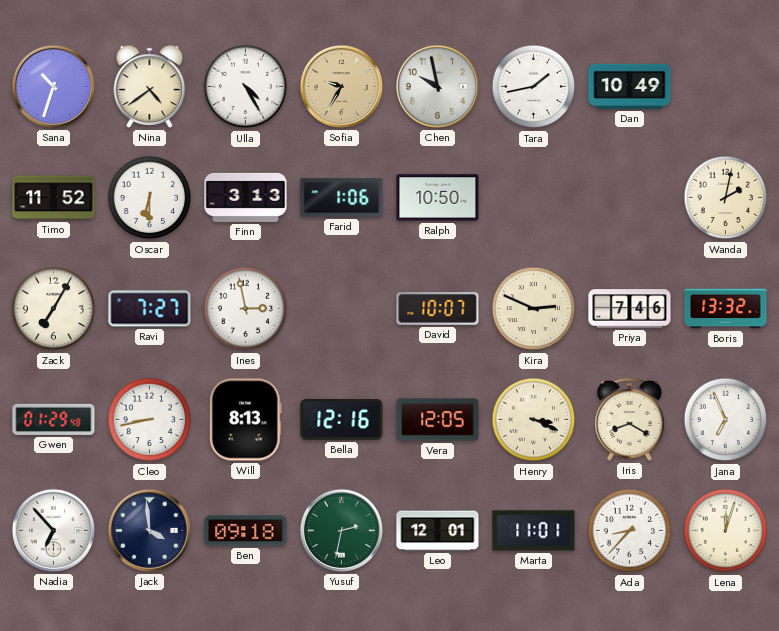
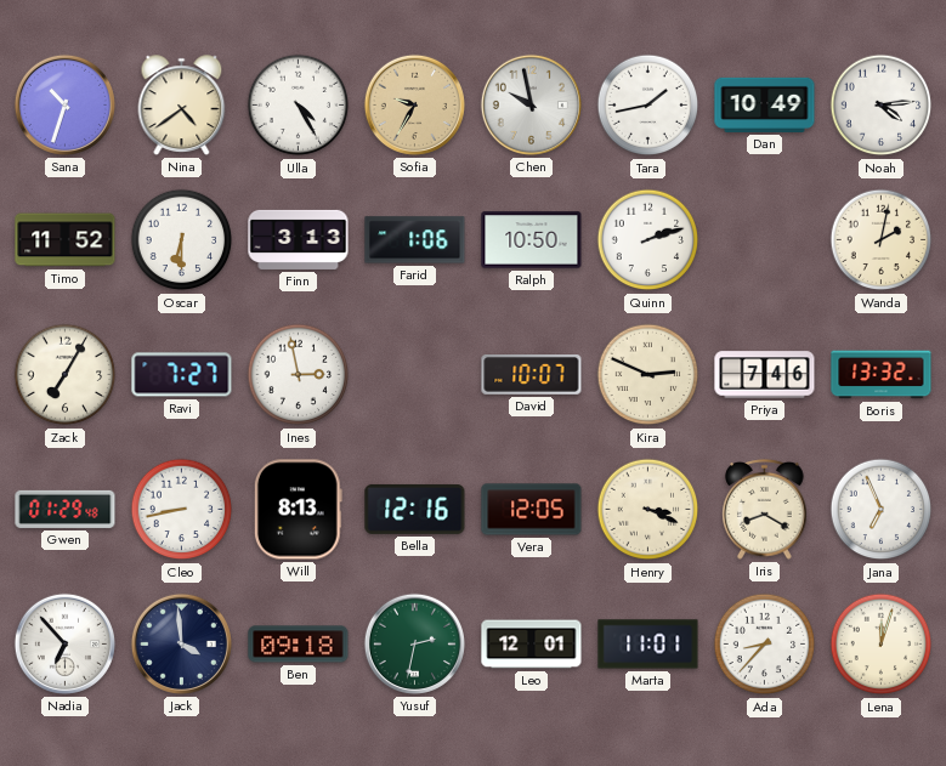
Noah: none -> 4:14 (882, 106)
Quinn: none -> 2:12 (648, 240)
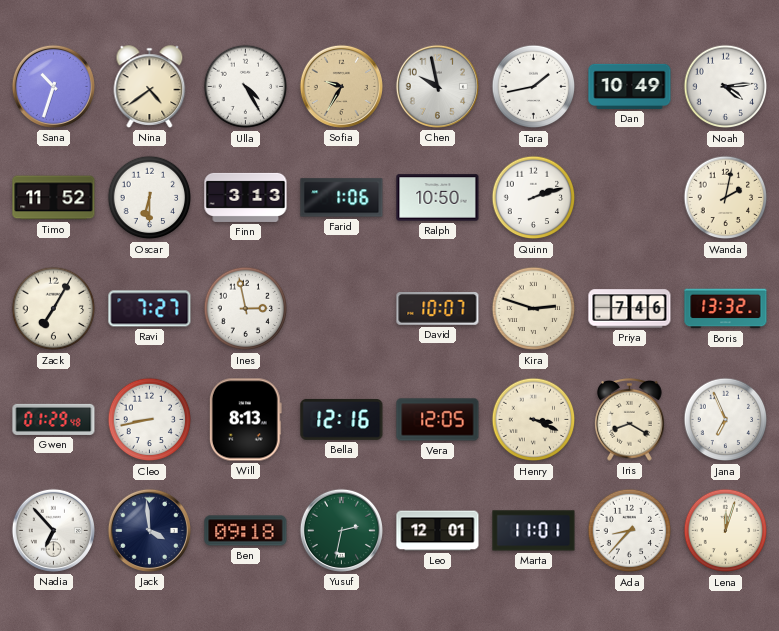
Kira: 2:49 -> 2:48 (534, 309)
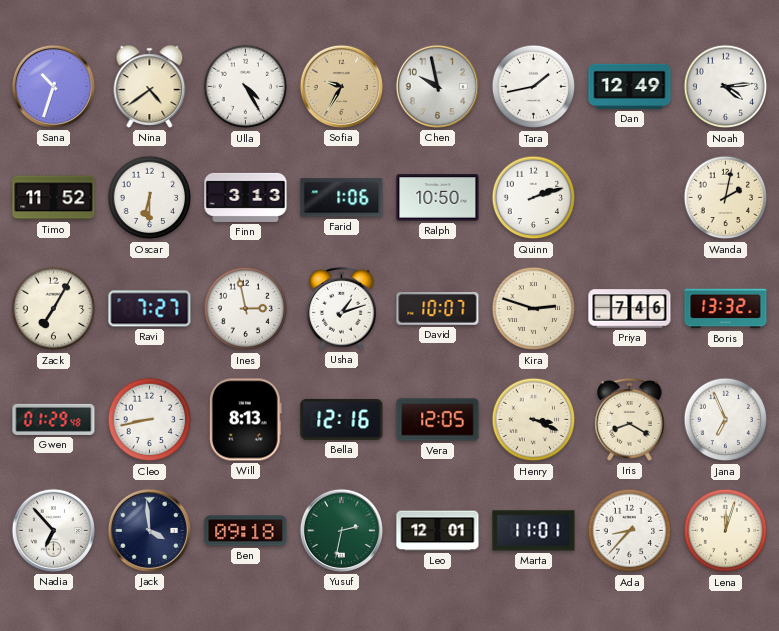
Dan: 10:49 -> 12:49 (630, 86)
Usha: none -> 1:12 (342, 309)
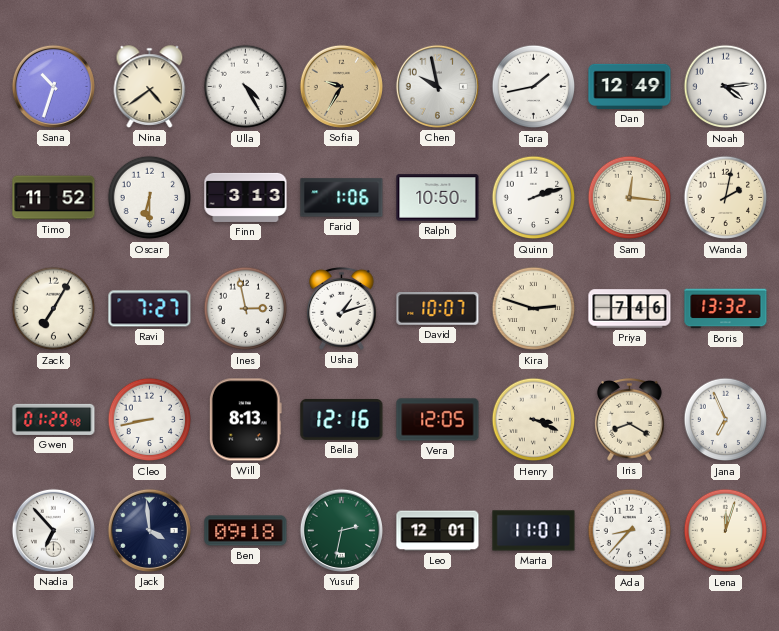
Sam: none -> 12:16 (630, 198)
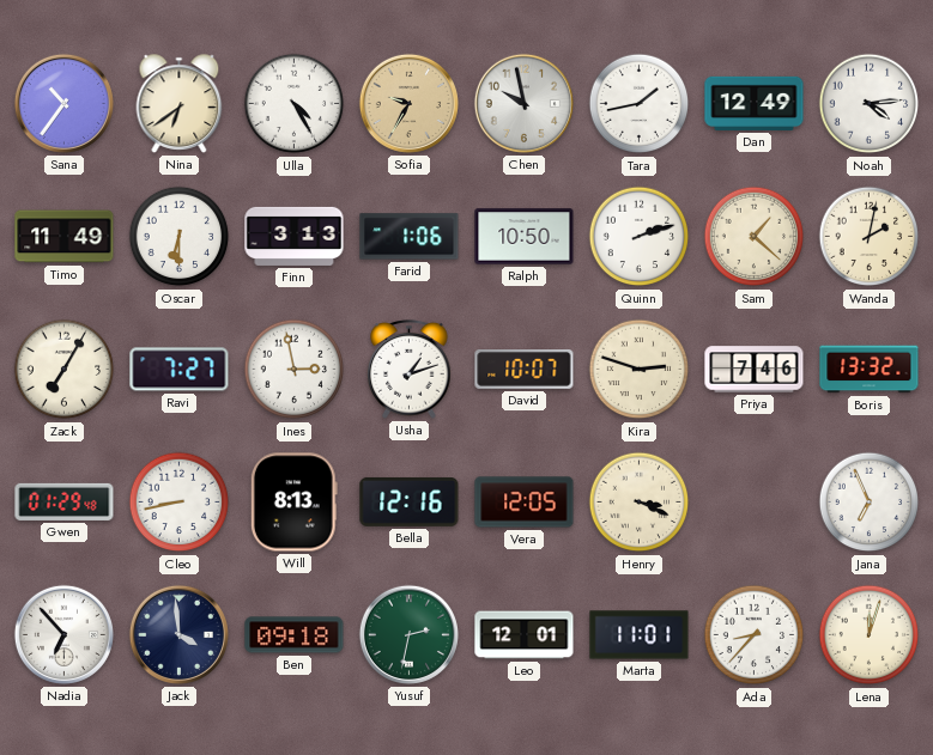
Sana: 10:33 -> 10:36 (63, 103)
Nina: 4:39 -> 6:39 (180, 104)
Timo: 11:52 -> 11:49 (65, 237)
Sam: 12:16 -> 1:22 (755, 237)
Iris: 8:20 -> none (630, 420)
